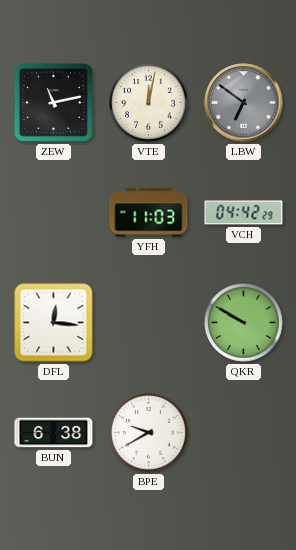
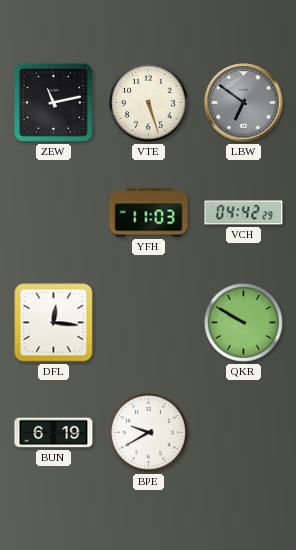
VTE: 12:02 -> 5:27 (149, 103)
BUN: 6:38 -> 6:19 (54, 433)
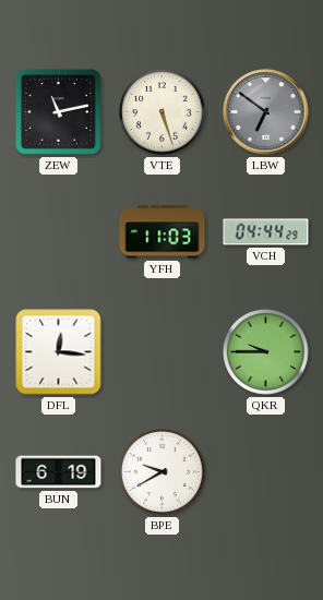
VCH: 04:42 -> 04:44 (266, 232)
QKR: 9:50 -> 9:45 (266, 352)
